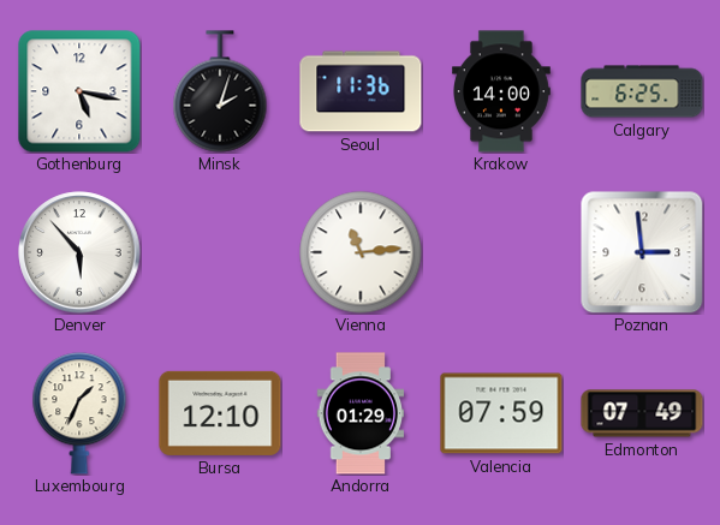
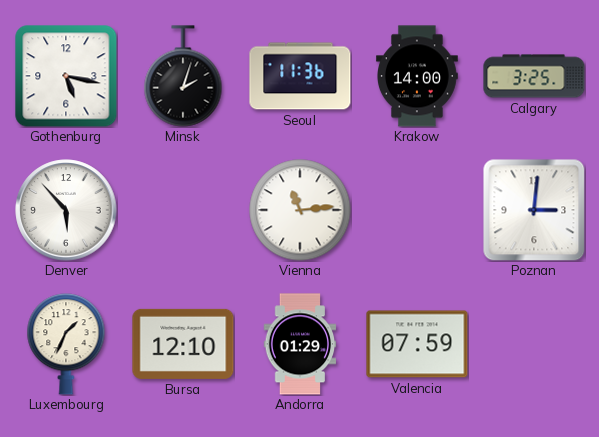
Calgary: 6:25 -> 3:25 (534, 76)
Poznan: 2:59 -> 3:01 (534, 210)
Edmonton: 07:49 -> none (642, 413)
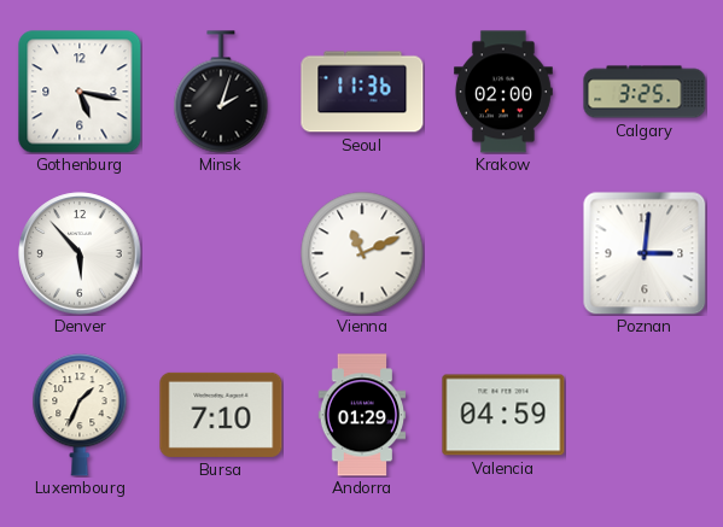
Krakow: 14:00 -> 02:00 (505, 92)
Vienna: 11:14 -> 11:11 (362, 253)
Bursa: 12:10 -> 7:10 (221, 415)
Valencia: 07:59 -> 04:59 (503, 415)
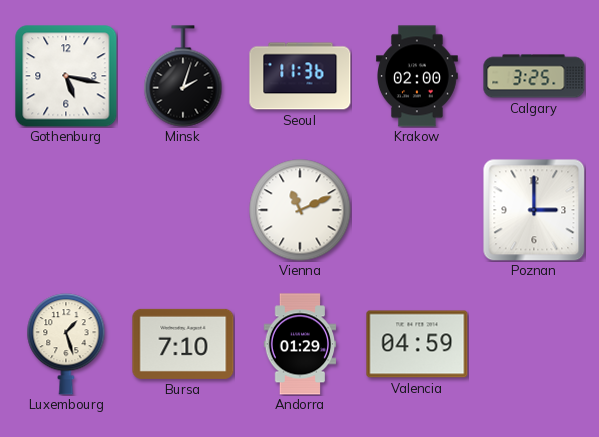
Denver: 5:53 -> none (80, 253)
Poznan: 3:01 -> 3:00 (534, 210)
Luxembourg: 1:34 -> 1:27 (66, 344)
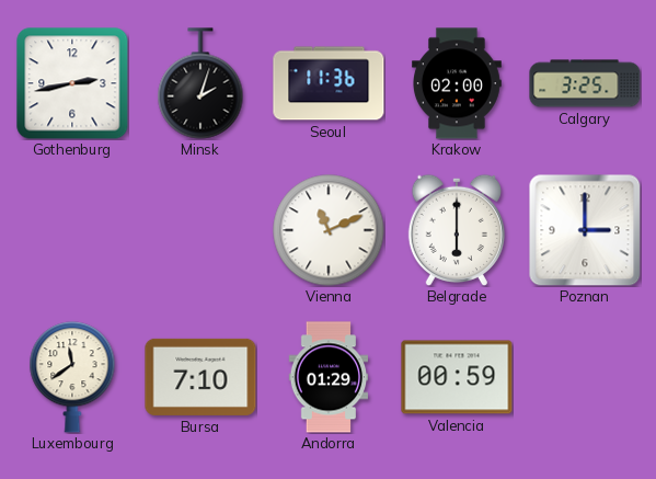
Gothenburg: 5:17 -> 2:43 (72, 83)
Belgrade: none -> 6:00 (457, 229)
Luxembourg: 1:27 -> 11:39 (72, 377)
Valencia: 04:59 -> 00:59 (457, 377)
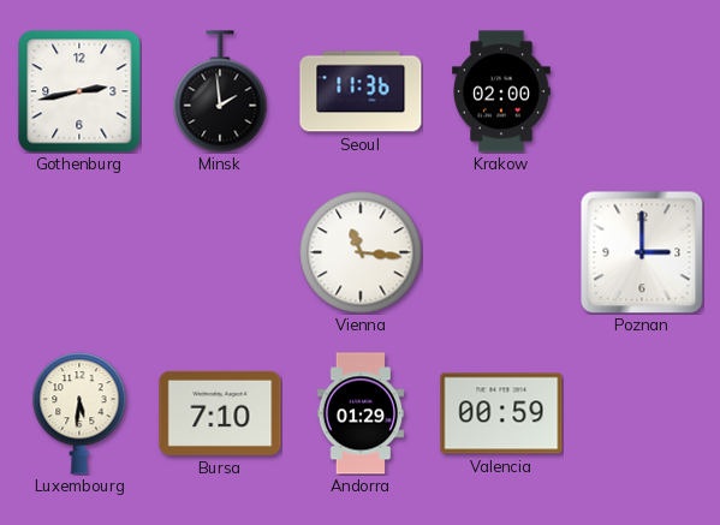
Minsk: 2:03 -> 1:59 (220, 91)
Calgary: 3:25 -> none (585, 83)
Vienna: 11:11 -> 11:16 (361, 252)
Belgrade: 6:00 -> none (457, 229)
Luxembourg: 11:39 -> 5:31 (79, 413)
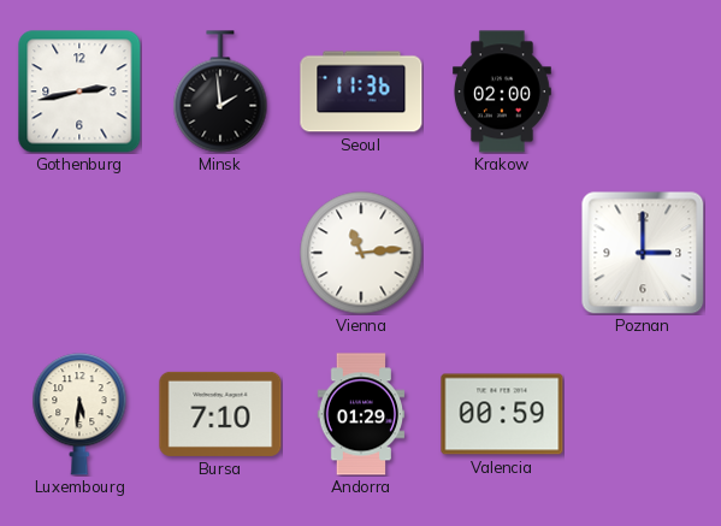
Vienna: 11:16 -> 11:14 (361, 253)
